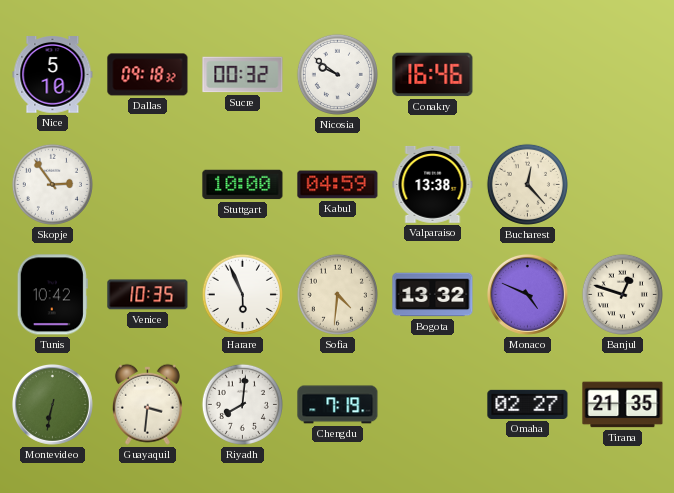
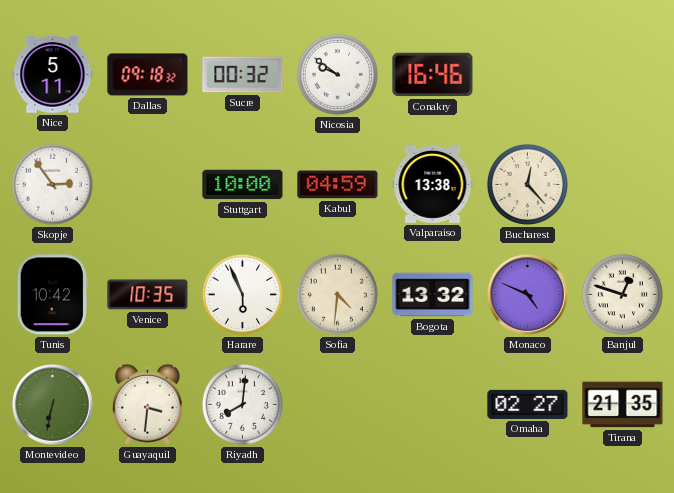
Nice: 5:10 -> 5:11 (53, 75)
Chengdu: 7:19 -> none (338, 405)
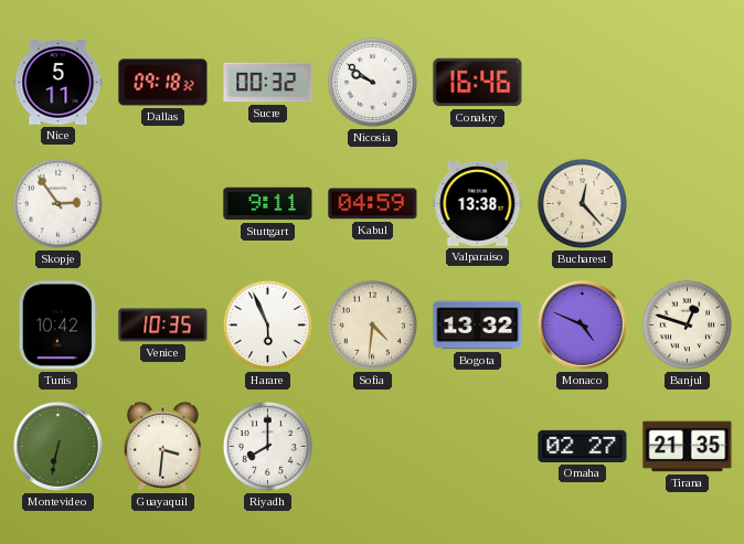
Stuttgart: 10:00 -> 9:11 (268, 204)
Riyadh: 8:01 -> 8:00 (267, 446)
